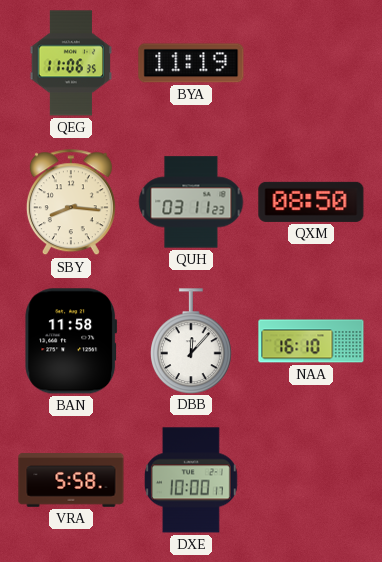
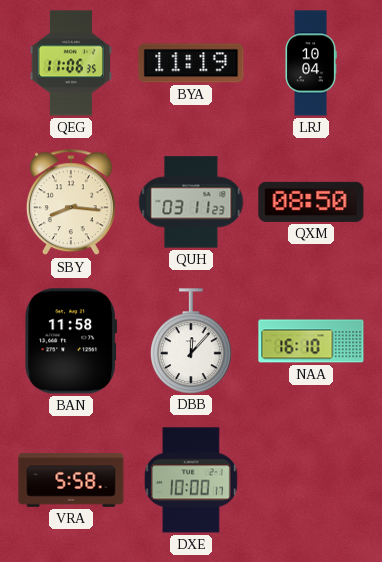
LRJ: none -> 10:04 (311, 63)
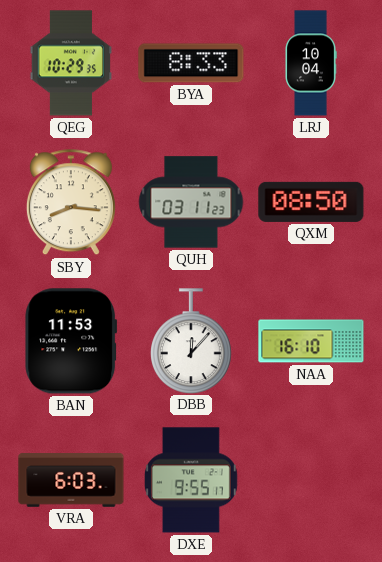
QEG: 11:06 -> 10:29 (71, 63)
BYA: 11:19 -> 8:33 (191, 63)
BAN: 11:58 -> 11:53 (71, 341)
VRA: 5:58 -> 6:03 (71, 480)
DXE: 10:00 -> 9:55 (191, 480)
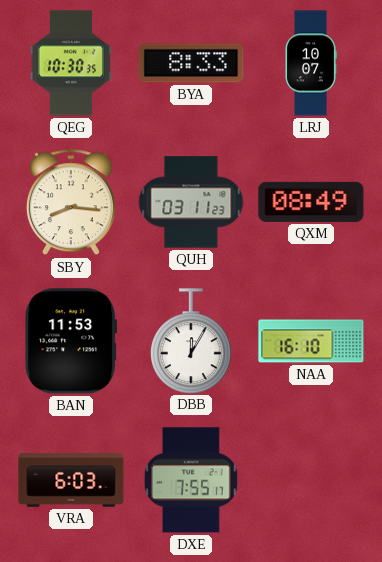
QEG: 10:29 -> 10:30 (71, 63)
LRJ: 10:04 -> 10:07 (311, 63)
QXM: 08:50 -> 08:49 (311, 202)
DBB: 12:07 -> 12:05 (192, 341)
DXE: 9:55 -> 7:55 (191, 480)
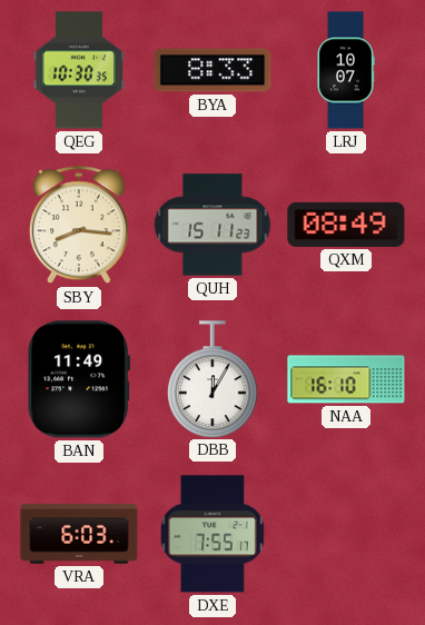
QUH: 03:11 -> 15:11 (212, 225)
BAN: 11:53 -> 11:49 (79, 379)
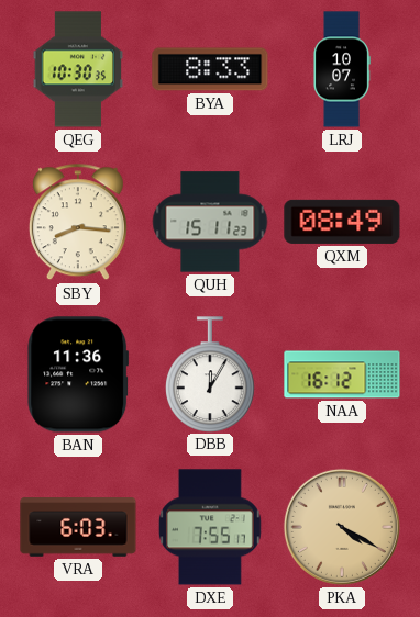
BAN: 11:49 -> 11:36 (78, 374)
NAA: 16:10 -> 16:12 (342, 374)
PKA: none -> 4:20 (342, 527)
